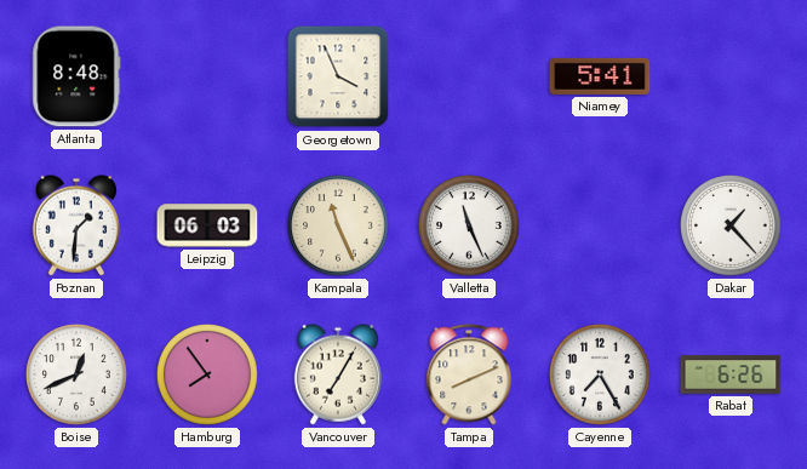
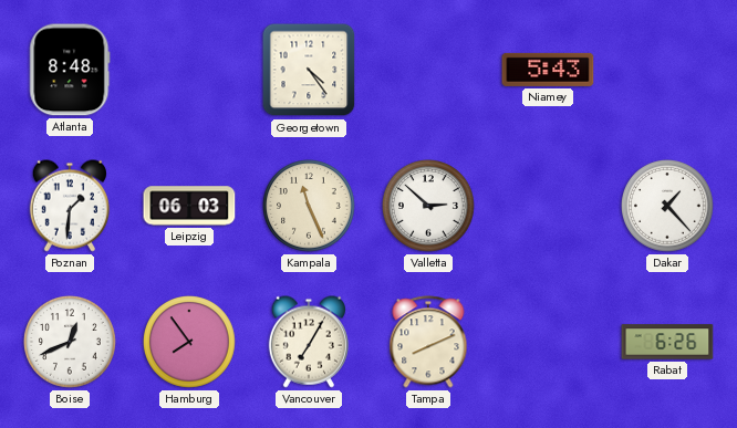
Georgetown: 3:56 -> 4:24 (309, 70)
Niamey: 5:41 -> 5:43 (548, 70)
Valletta: 11:26 -> 2:52 (429, 207)
Cayenne: 7:25 -> none (601, 376)
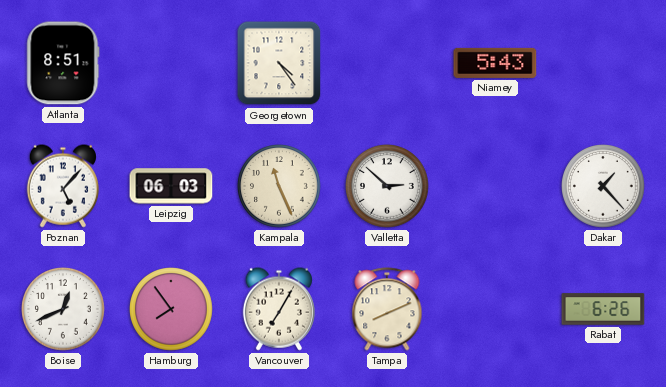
Atlanta: 8:48 -> 8:51 (63, 63)
Poznan: 1:31 -> 5:07 (63, 186)
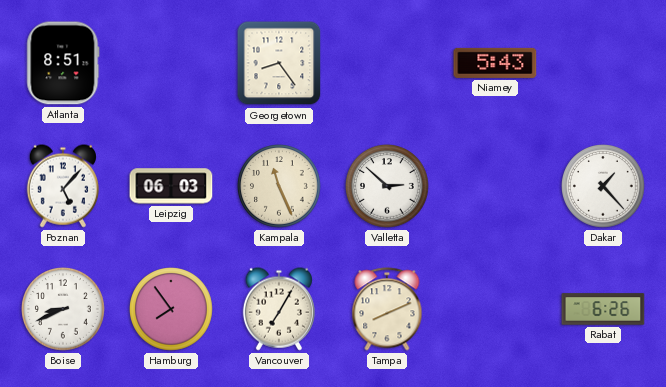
Georgetown: 4:24 -> 8:24 (279, 63)
Boise: 12:41 -> 8:41 (64, 310)
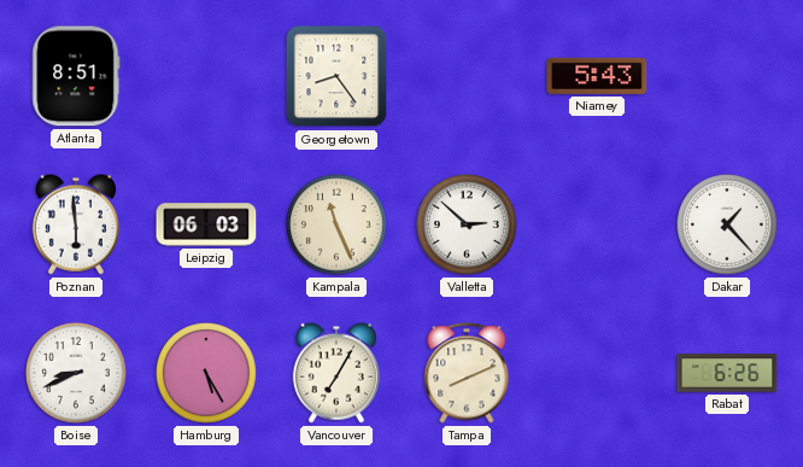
Poznan: 5:07 -> 5:59 (76, 224)
Hamburg: 7:54 -> 5:25 (207, 374)
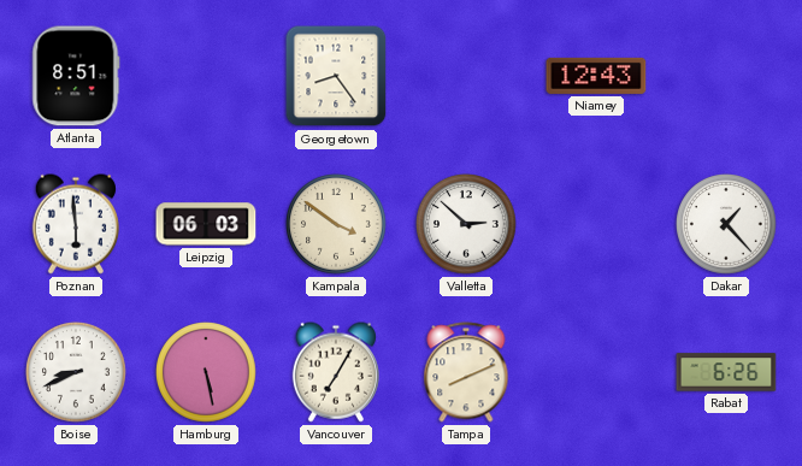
Niamey: 5:43 -> 12:43 (596, 76)
Kampala: 11:26 -> 3:51 (337, 225)
Hamburg: 5:25 -> 5:28 (207, 373)
